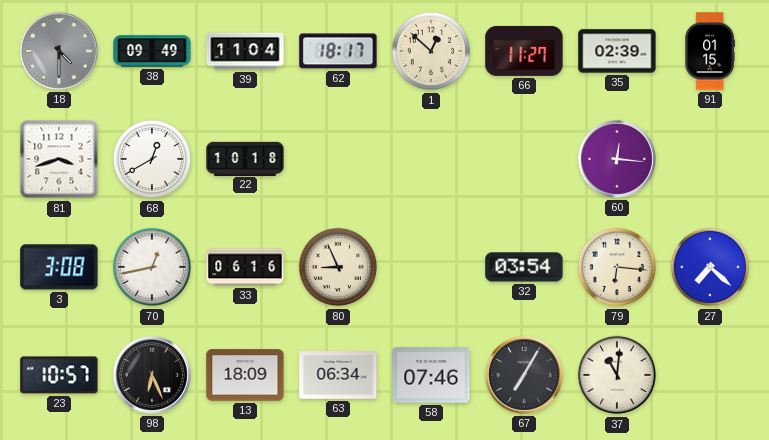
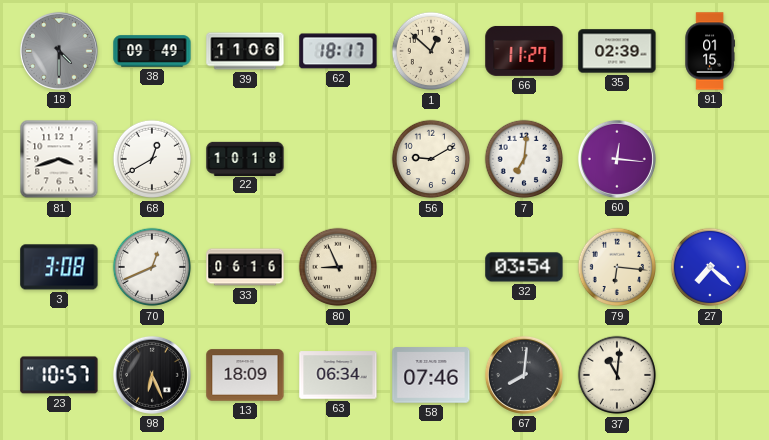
39: 11:04 -> 11:06 (245, 51)
56: none -> 9:10 (431, 159)
7: none -> 7:01 (524, 159)
70: 12:43 -> 12:41 (152, 267)
67: 7:05 -> 8:01 (524, 375)
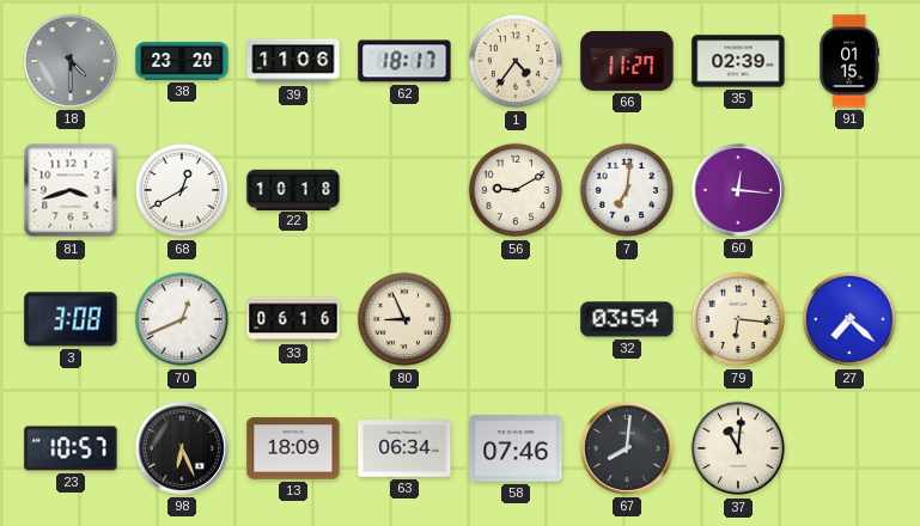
38: 09:49 -> 23:20 (182, 61)
1: 12:52 -> 4:36 (516, 61)
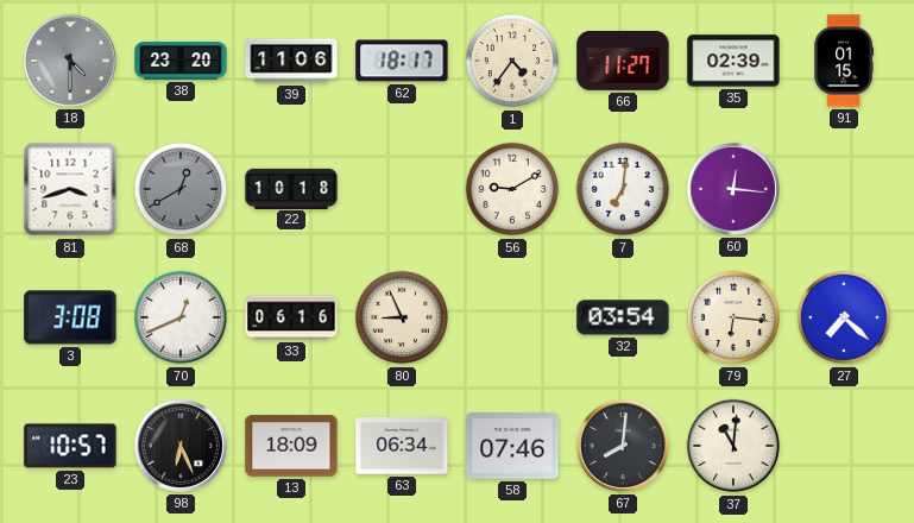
68 dial: white -> grey (181, 189)
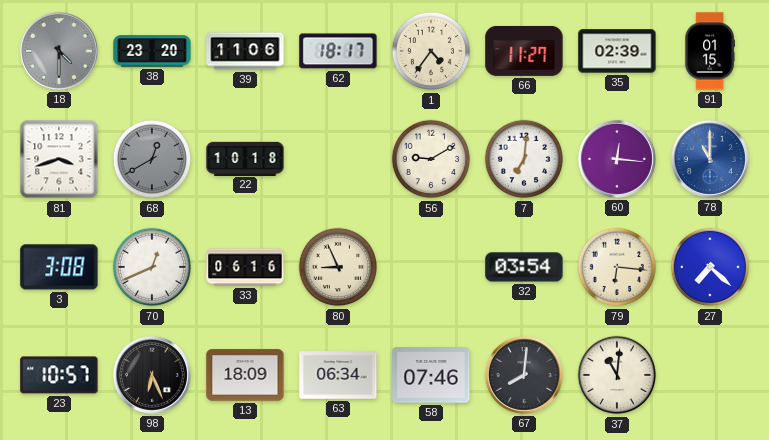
78: none -> 11:00 (710, 159)
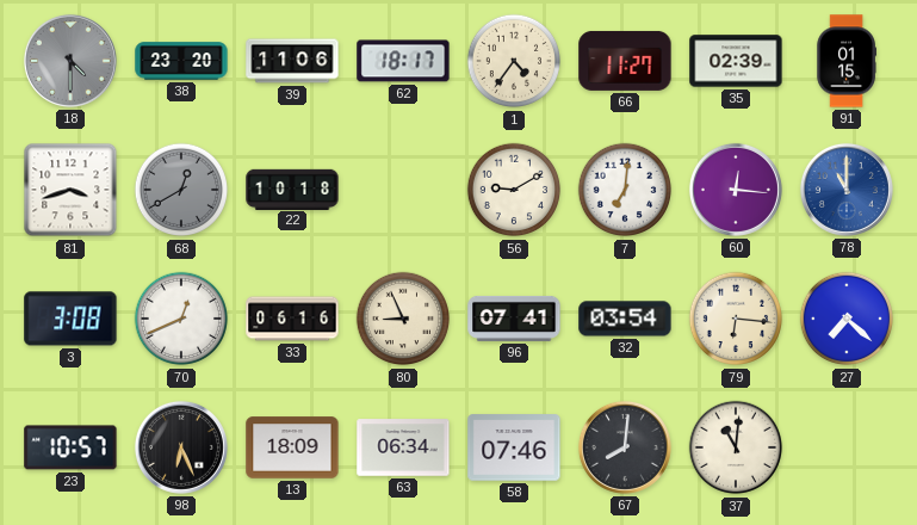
96: none -> 07:41 (514, 319)
